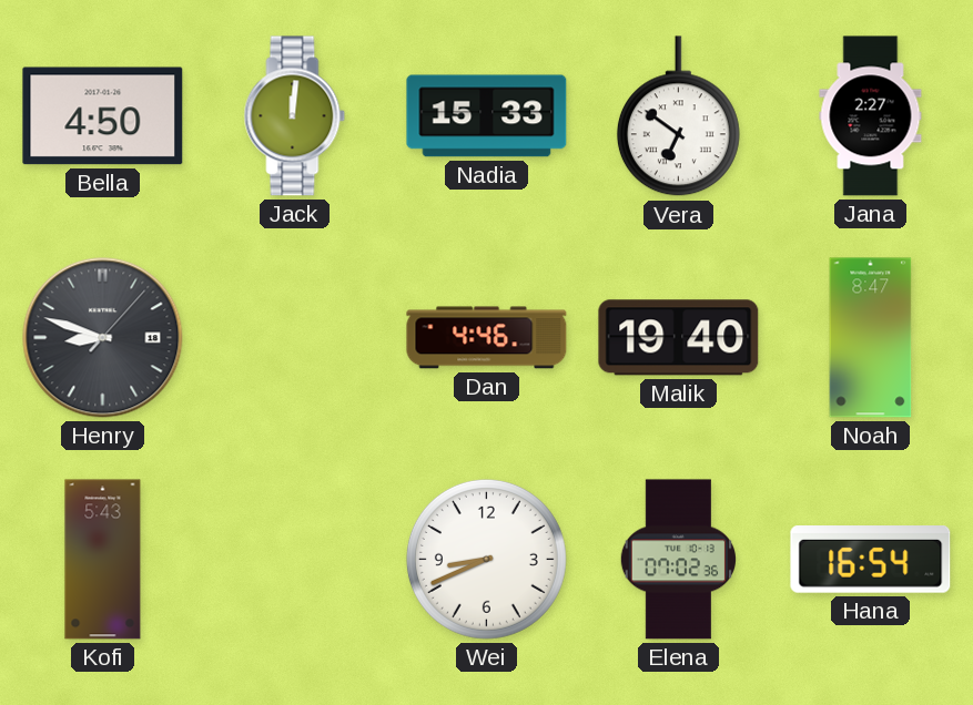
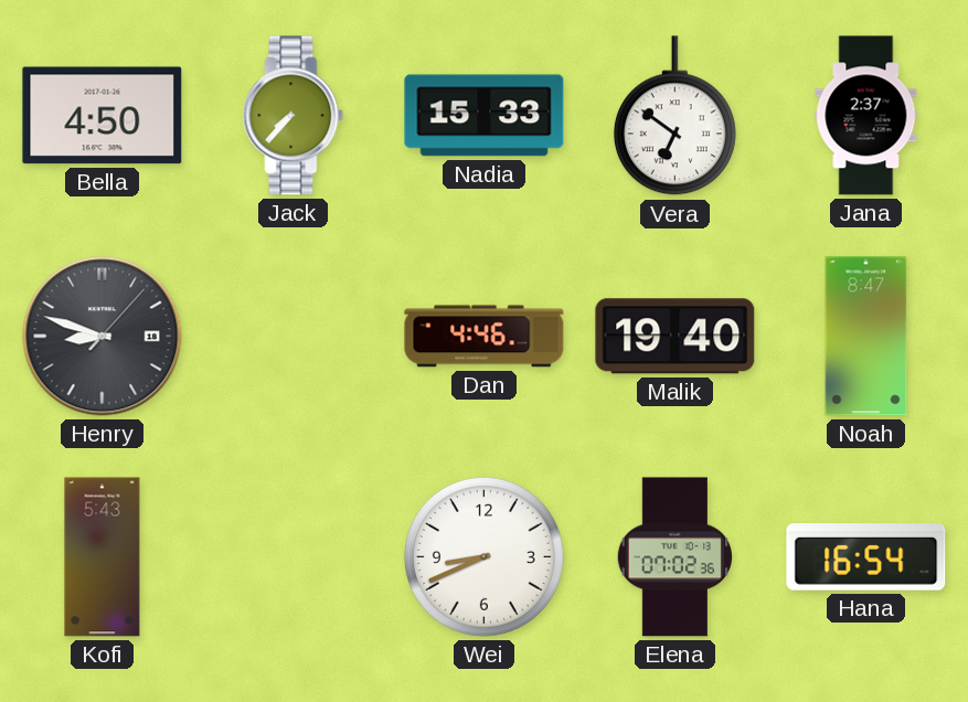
Jack: 12:01 -> 7:37 (294, 116)
Jana: 2:27 -> 2:37 (866, 116)
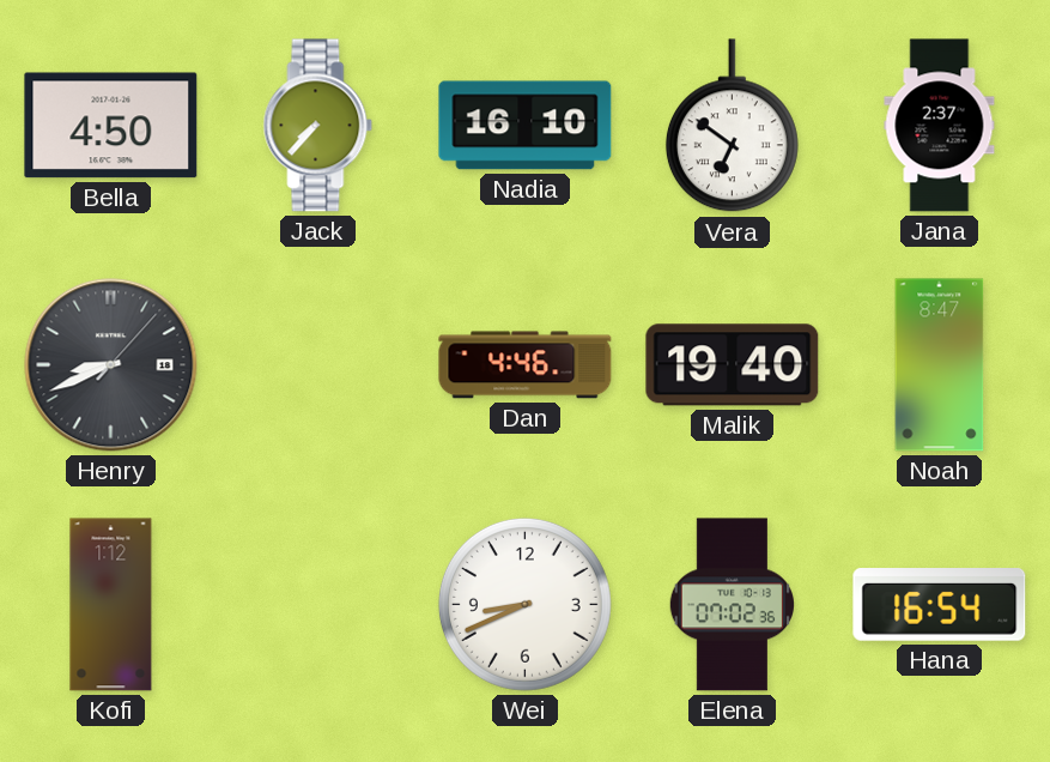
Nadia: 15:33 -> 16:10 (526, 126)
Henry: 8:48 -> 8:41 (111, 365)
Kofi: 5:43 -> 1:12 (111, 605)
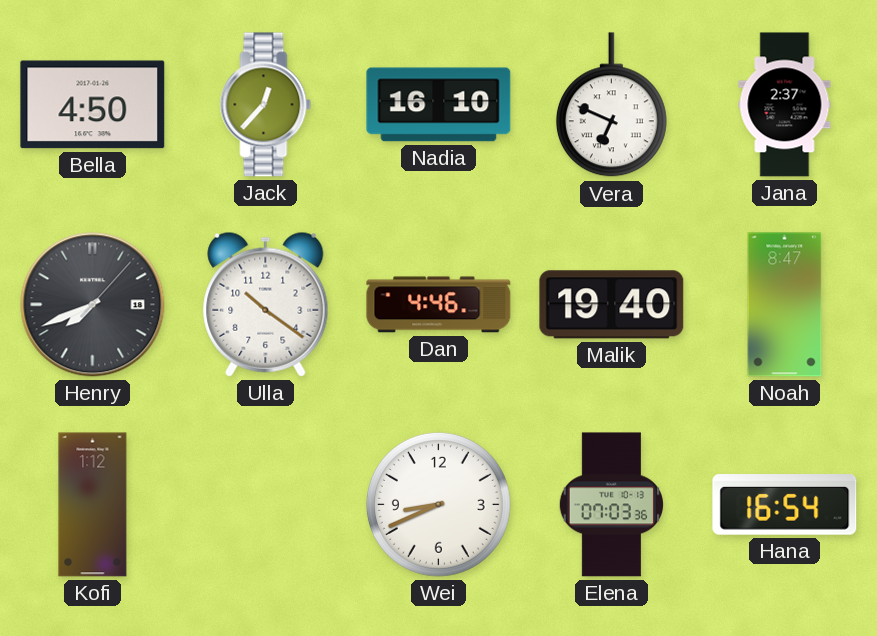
Jack: 7:37 -> 12:37 (266, 105)
Vera: 6:51 -> 6:49 (611, 105)
Henry: 8:41 -> 7:41 (93, 305)
Ulla: none -> 10:21 (266, 304)
Elena: 07:02 -> 07:03 (611, 505)
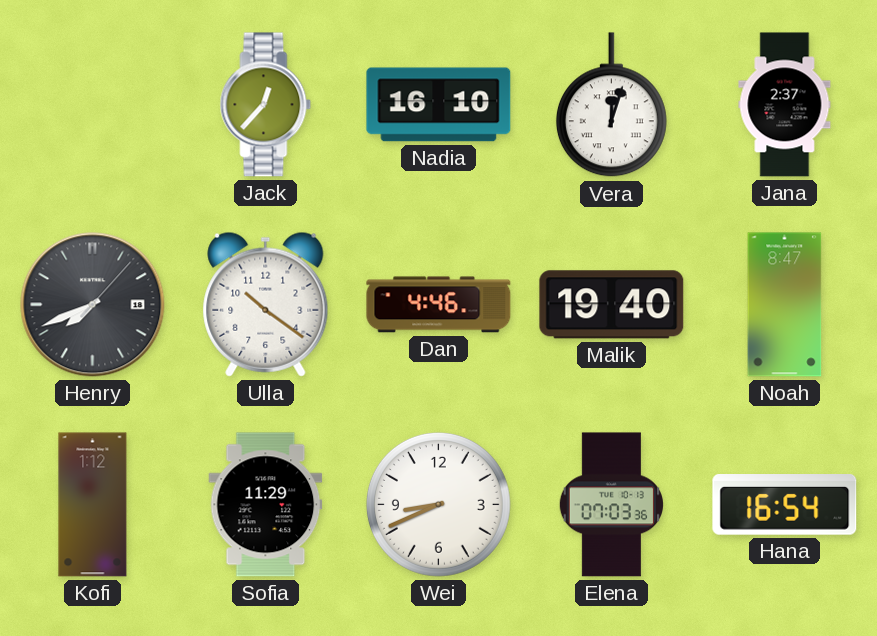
Bella: 4:50 -> none (93, 105)
Vera: 6:49 -> 12:03 (611, 105)
Sofia: none -> 11:29 (266, 505)
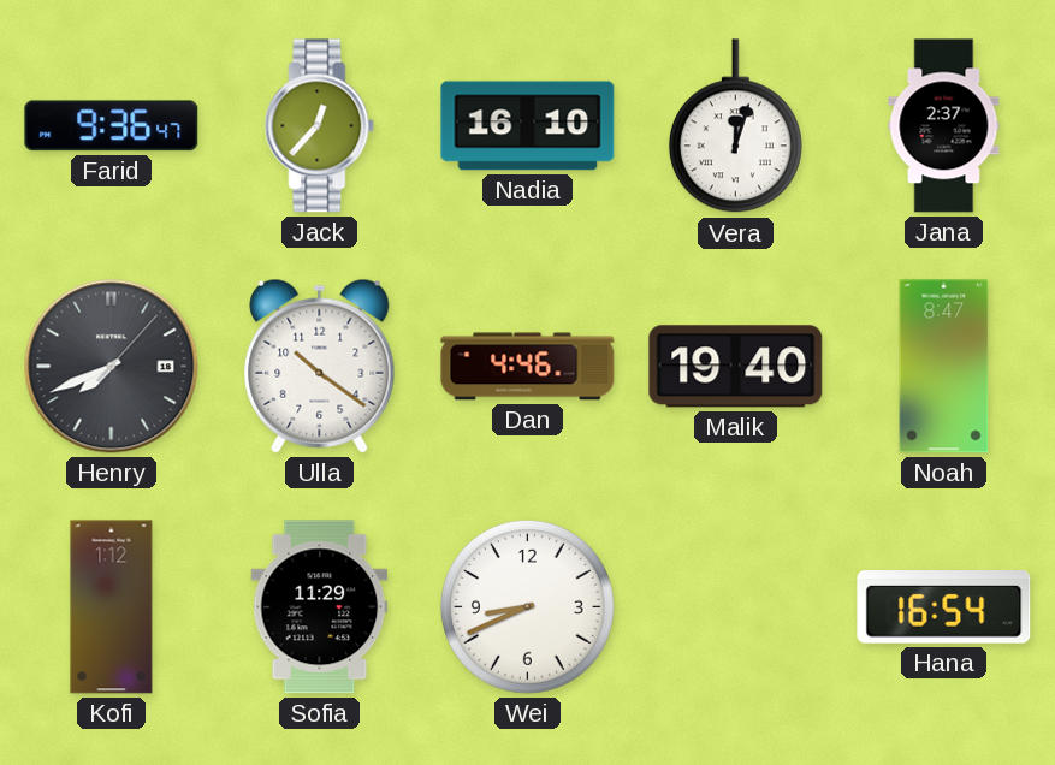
Farid: none -> 9:36 (112, 126)
Elena: 07:03 -> none (611, 505)
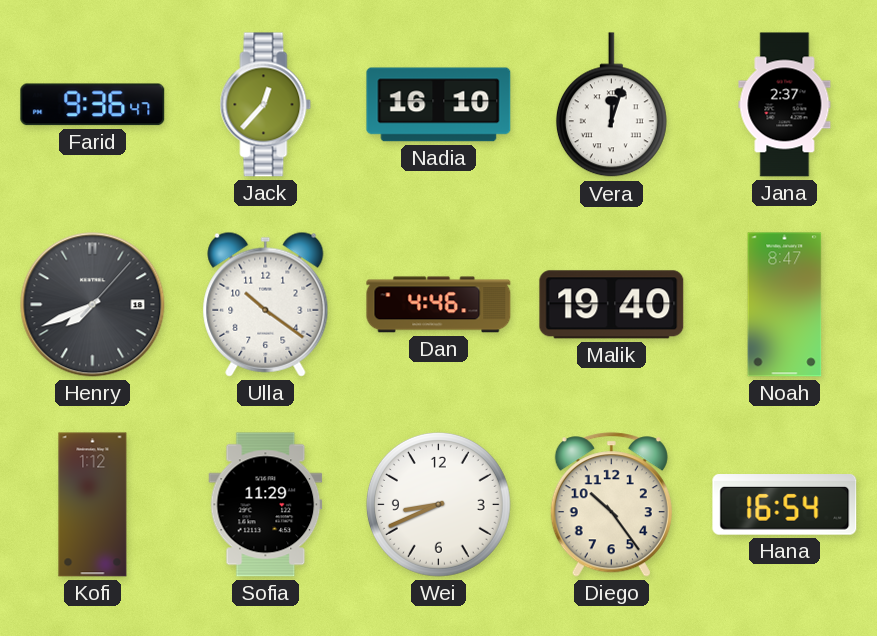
Diego: none -> 10:24 (611, 505)
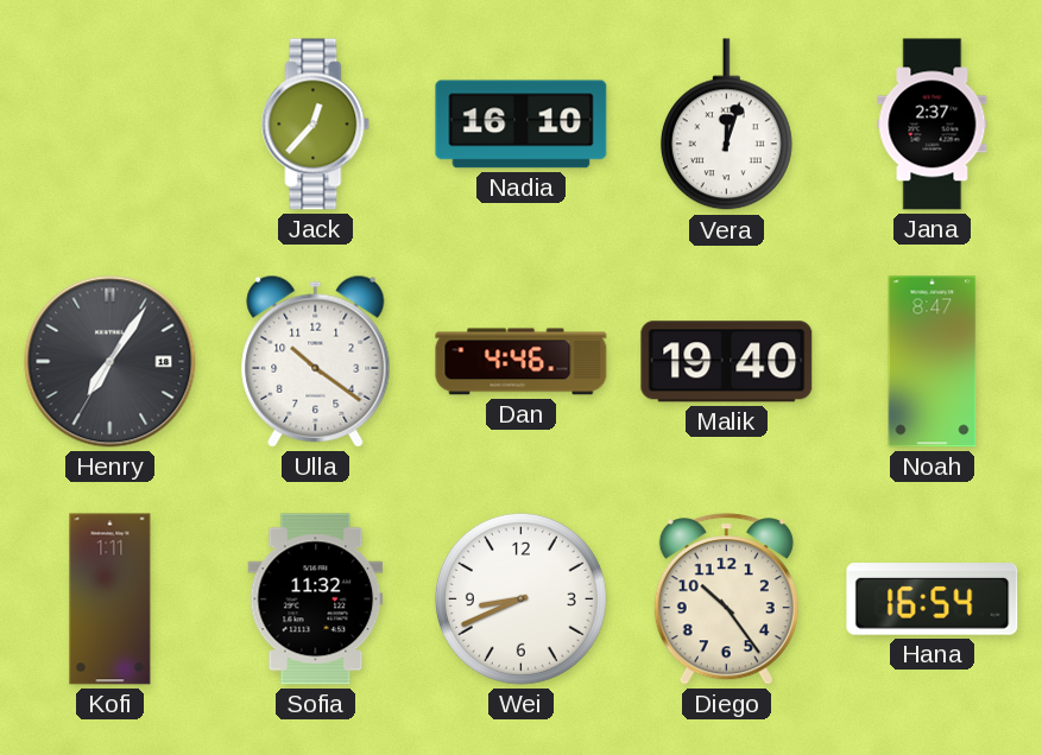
Farid: 9:36 -> none (93, 105)
Henry: 7:41 -> 7:05 (110, 362)
Kofi: 1:12 -> 1:11 (110, 599)
Sofia: 11:29 -> 11:32 (316, 599)
